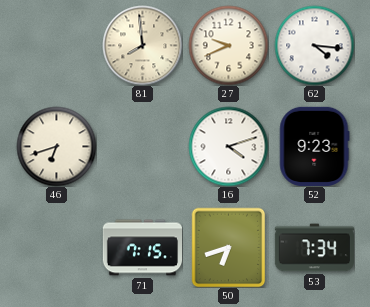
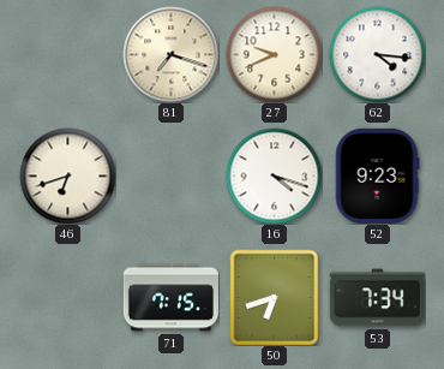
81: 7:59 -> 7:18 (170, 54)
16: 4:12 -> 4:18 (274, 175)
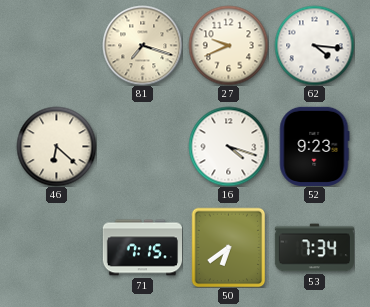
46: 6:42 -> 6:22 (56, 146)
50: 6:42 -> 6:39 (229, 247)
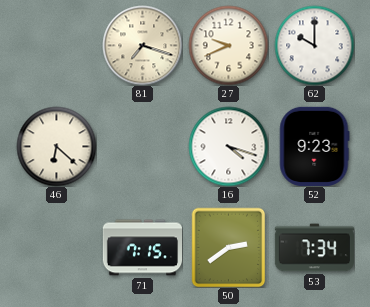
62: 4:16 -> 10:00 (314, 45)
50: 6:39 -> 2:39 (229, 247)
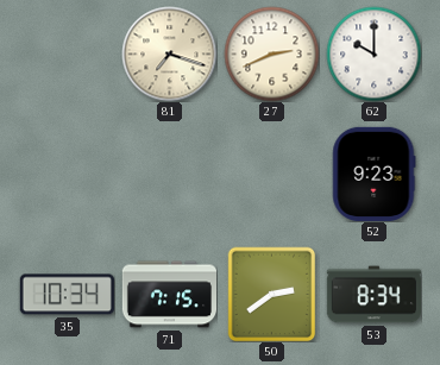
27: 9:41 -> 2:41 (271, 54)
46: 6:22 -> none (56, 146)
16: 4:18 -> none (228, 146)
35: none -> 10:34 (67, 295)
53: 7:34 -> 8:34 (373, 295)
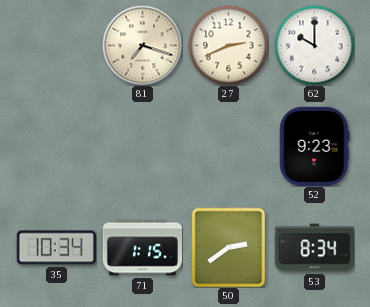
71: 7:15 -> 1:15 (142, 248)
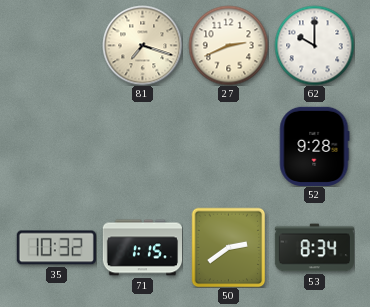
52: 9:23 -> 9:28 (314, 146)
35: 10:34 -> 10:32 (56, 248)
